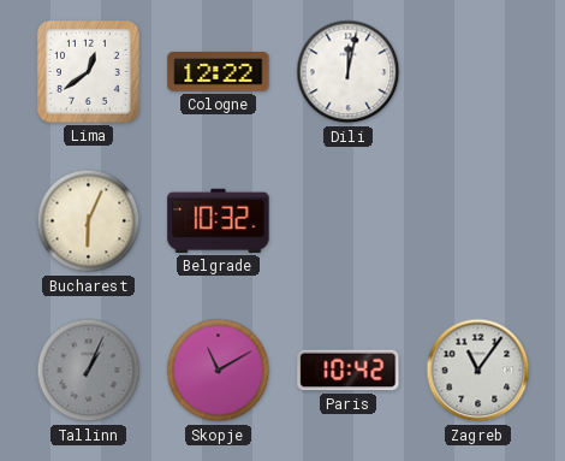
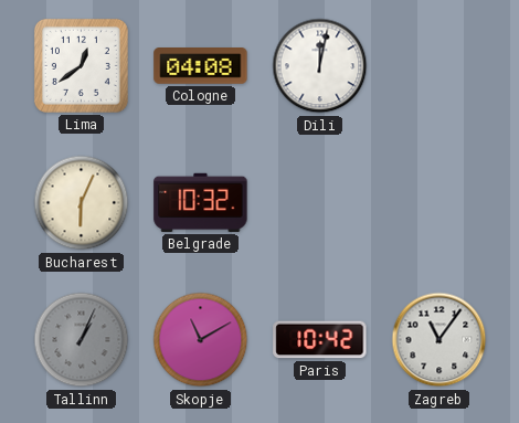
Cologne: 12:22 -> 04:08 (201, 66)
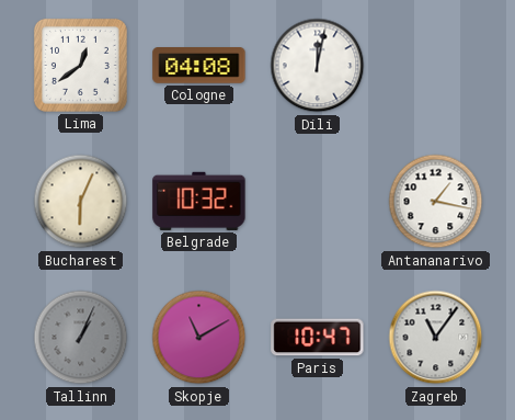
Antananarivo: none -> 1:17 (436, 202)
Paris: 10:42 -> 10:47 (318, 338)
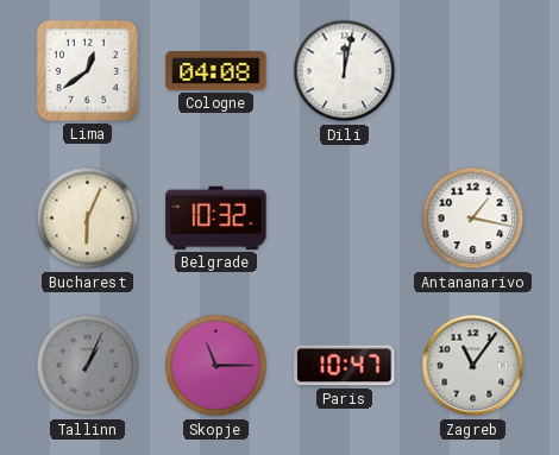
Skopje: 11:10 -> 11:15 (216, 366)
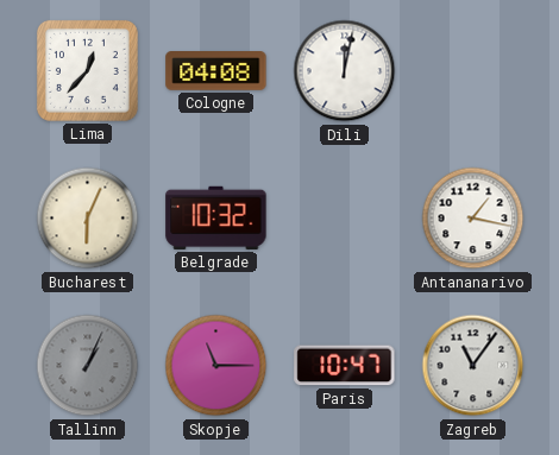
Lima: 12:39 -> 12:37 (87, 70)
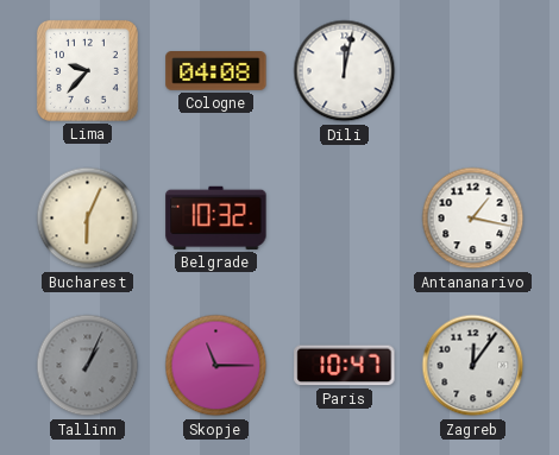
Lima: 12:37 -> 9:37 (87, 70)
Zagreb: 11:06 -> 12:06 (473, 366)
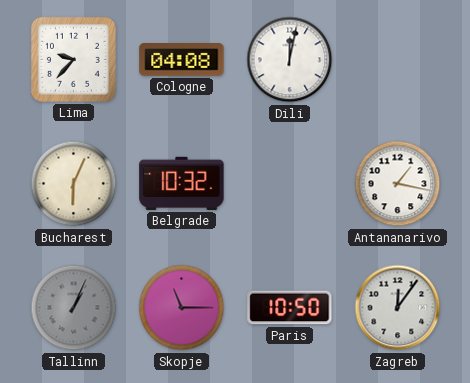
Paris: 10:47 -> 10:50 (290, 308)
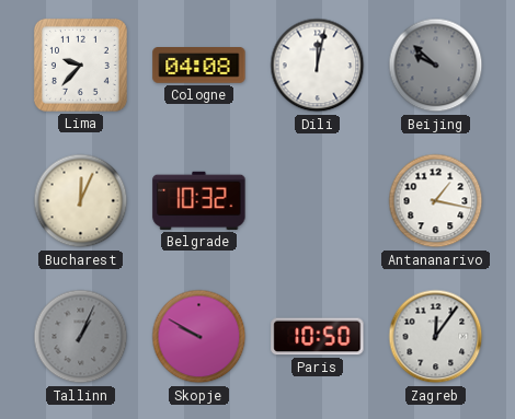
Beijing: none -> 9:52 (436, 66)
Bucharest: 6:04 -> 12:04 (81, 201)
Skopje: 11:15 -> 9:50 (199, 337)
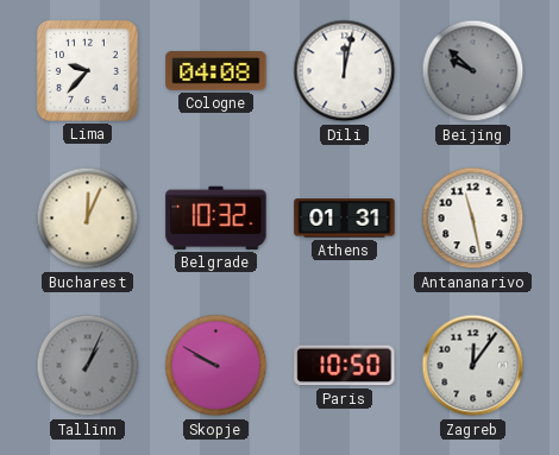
Athens: none -> 01:31 (345, 219)
Antananarivo: 1:17 -> 11:28 (473, 219)
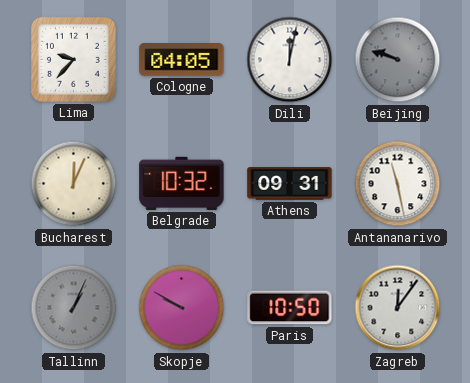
Cologne: 04:08 -> 04:05 (182, 60)
Beijing: 9:52 -> 9:48 (398, 60)
Athens: 01:31 -> 09:31 (290, 184)
